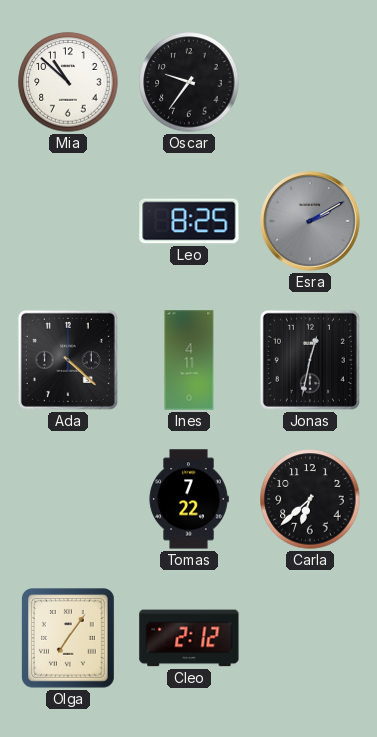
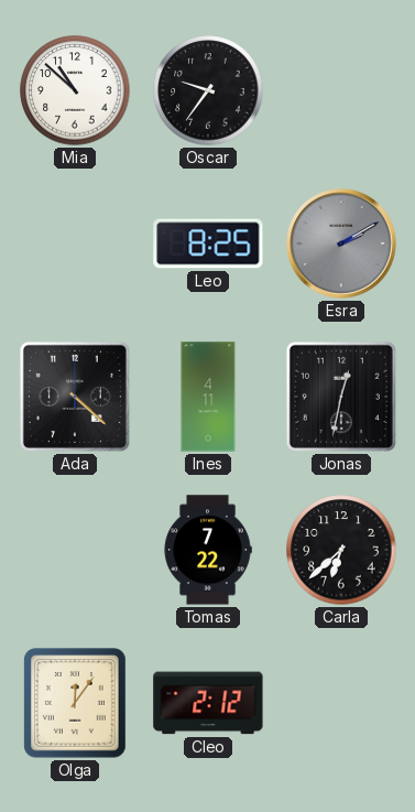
Olga: 7:06 -> 12:06 (76, 703)
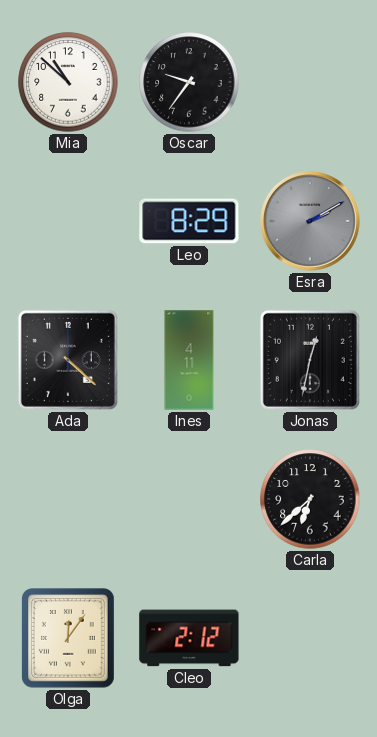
Leo: 8:25 -> 8:29 (189, 221)
Tomas: 7:22 -> none (208, 550)
